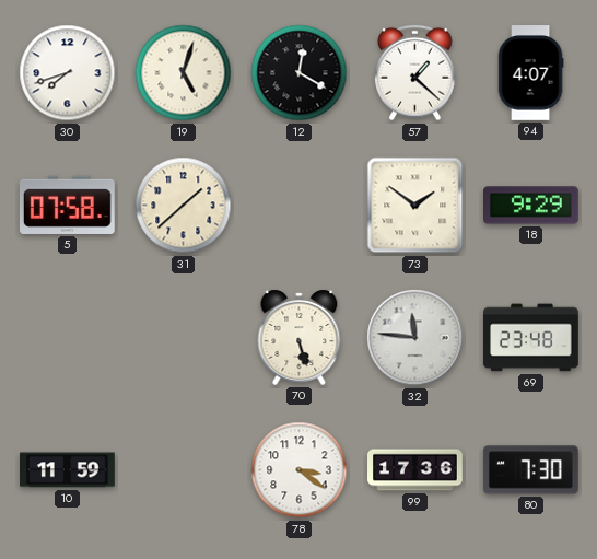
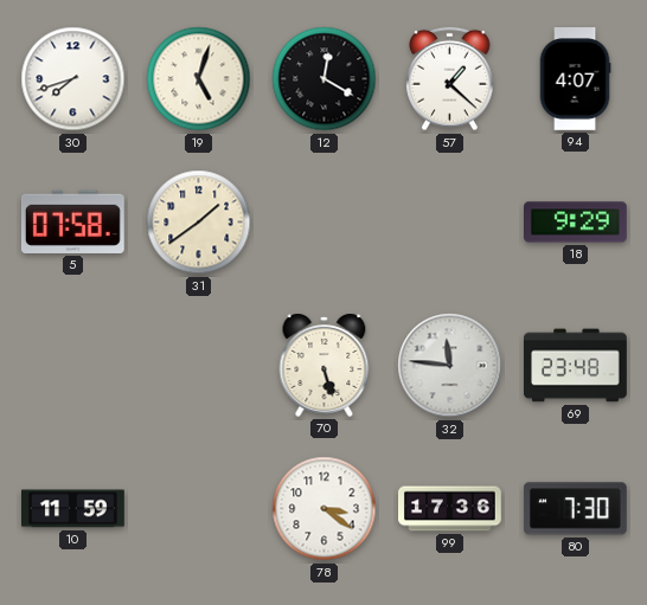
31: 1:38 -> 1:39 (199, 223)
73: 1:51 -> none (415, 206)
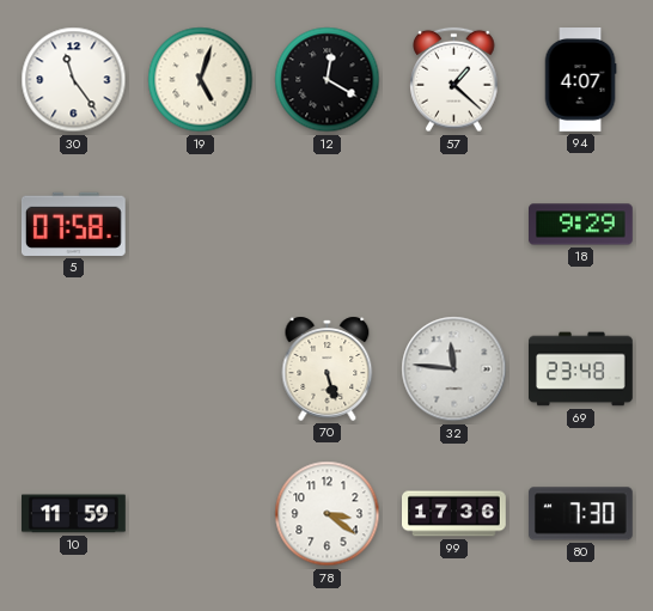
30: 7:42 -> 11:24 (74, 80)
31: 1:39 -> none (199, 223)
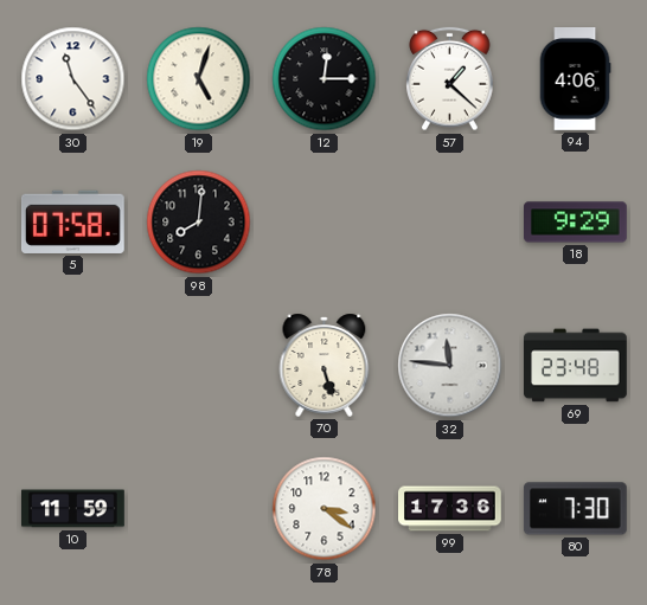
12: 12:20 -> 12:15 (325, 79)
94: 4:07 -> 4:06 (575, 79)
98: none -> 8:01 (199, 223)
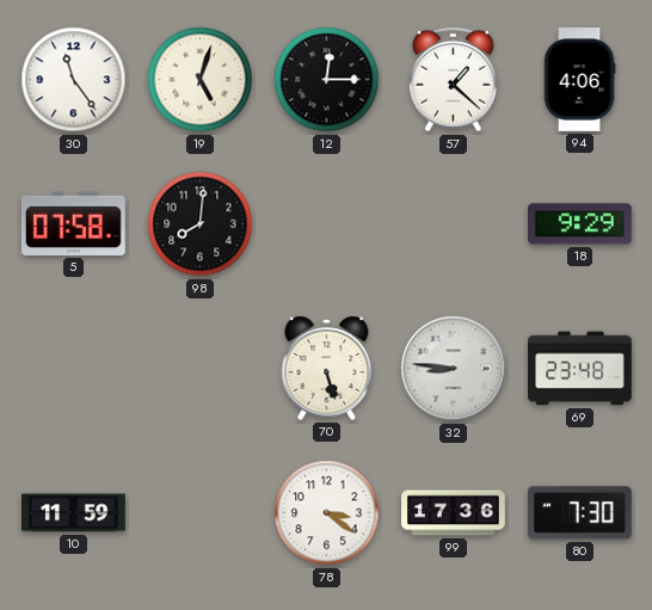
32: 11:46 -> 8:46 (454, 369)
